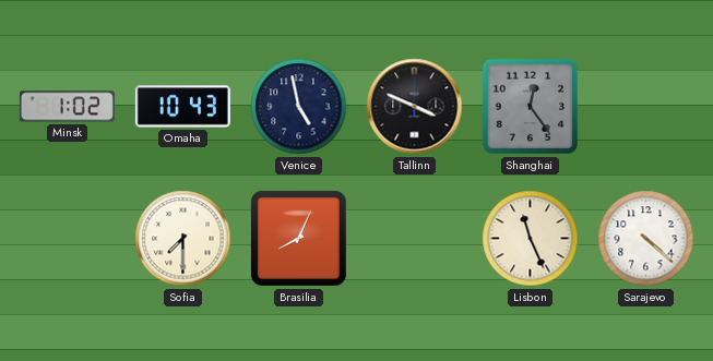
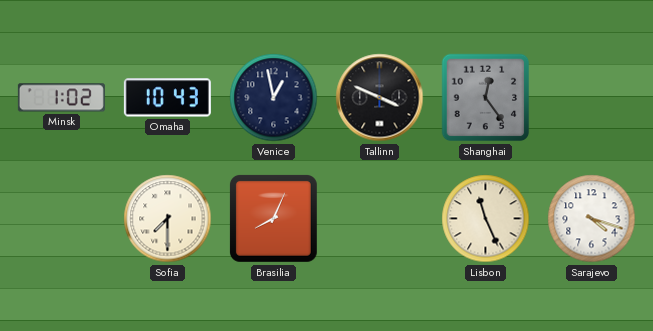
Venice: 4:58 -> 12:58 (274, 98)
Sarajevo: 4:22 -> 4:18 (592, 219)
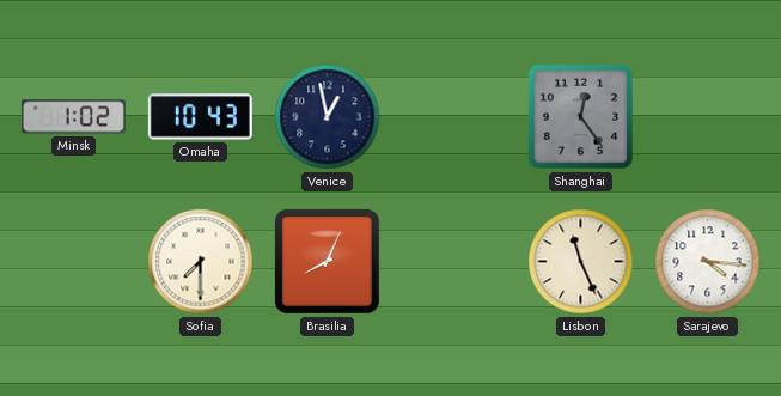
Tallinn: 3:49 -> none (380, 98)
Sarajevo: 4:18 -> 4:16 (708, 262)
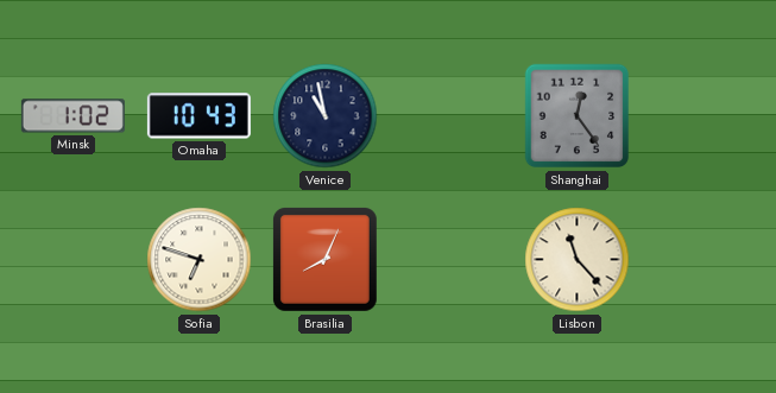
Venice: 12:58 -> 10:58 (326, 116)
Sofia: 7:30 -> 6:48 (200, 260)
Lisbon: 11:26 -> 11:23 (578, 260)
Sarajevo: 4:16 -> none (708, 262)
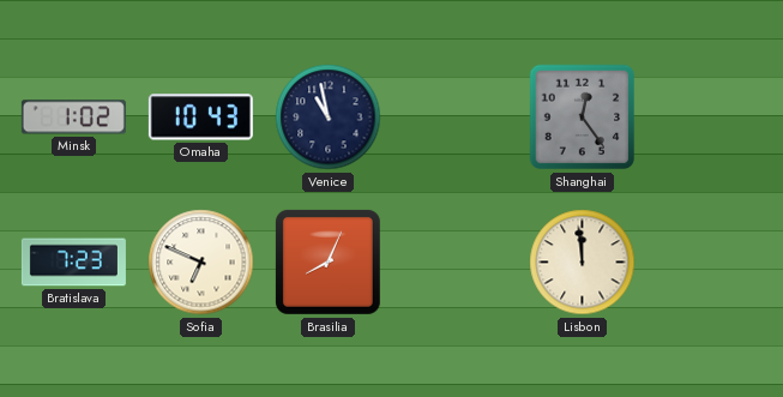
Bratislava: none -> 7:23 (73, 263)
Sofia: 6:48 -> 6:49 (201, 263)
Lisbon: 11:23 -> 11:59 (583, 263)
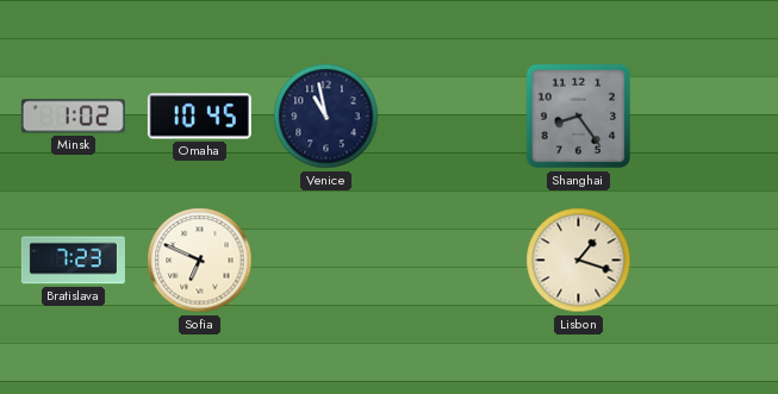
Omaha: 10:43 -> 10:45 (199, 117)
Shanghai: 12:24 -> 8:24 (579, 117)
Brasilia: 8:04 -> none (327, 261)
Lisbon: 11:59 -> 1:18 (579, 261)
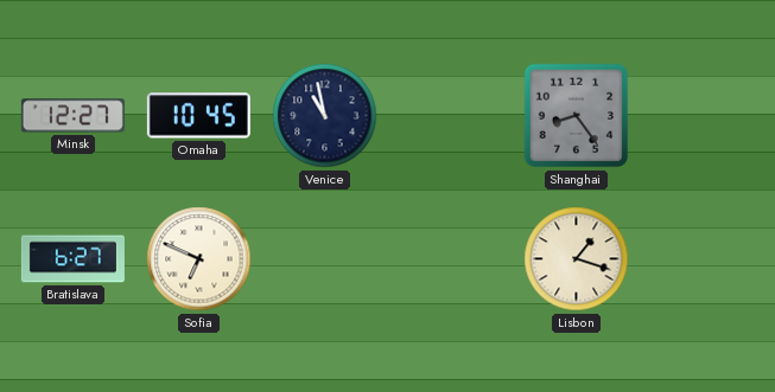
Minsk: 1:02 -> 12:27 (72, 116)
Bratislava: 7:23 -> 6:27 (72, 259)
